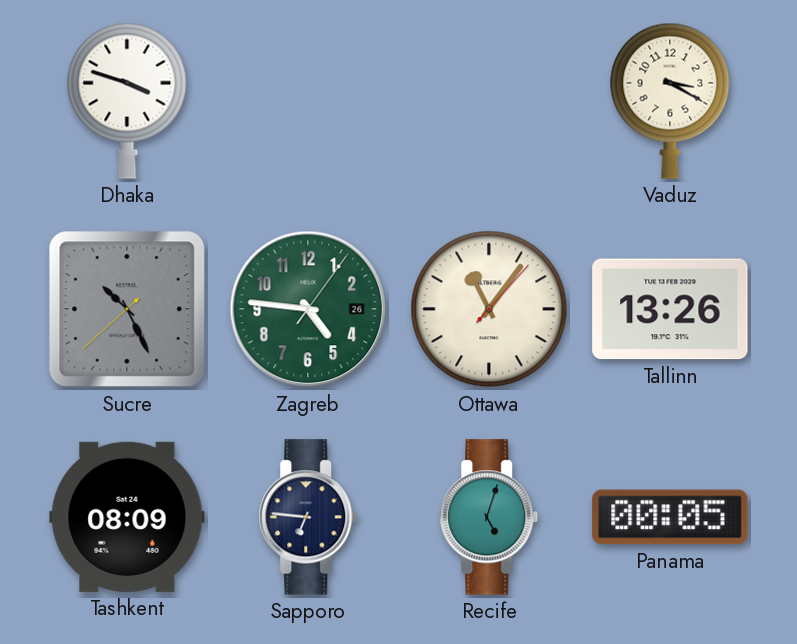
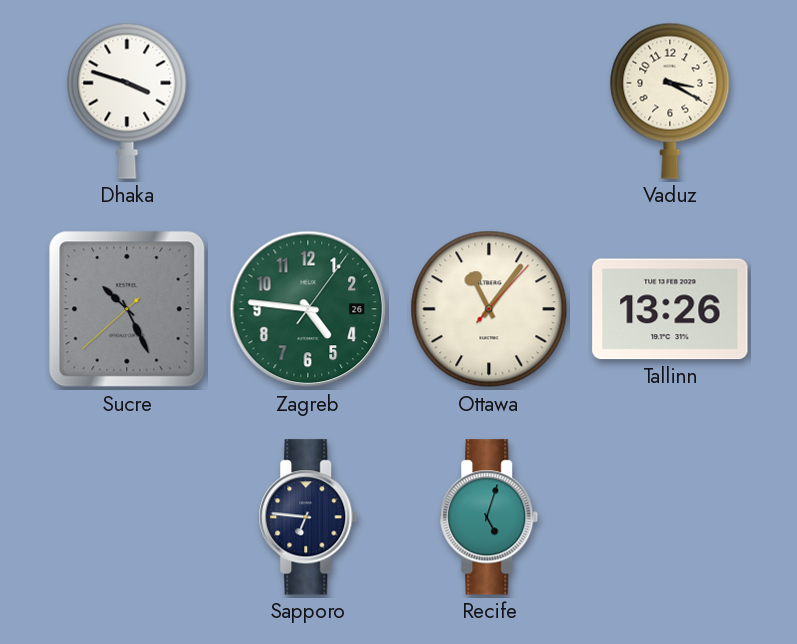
Tashkent: 08:09 -> none (127, 517)
Panama: 00:05 -> none (670, 517)
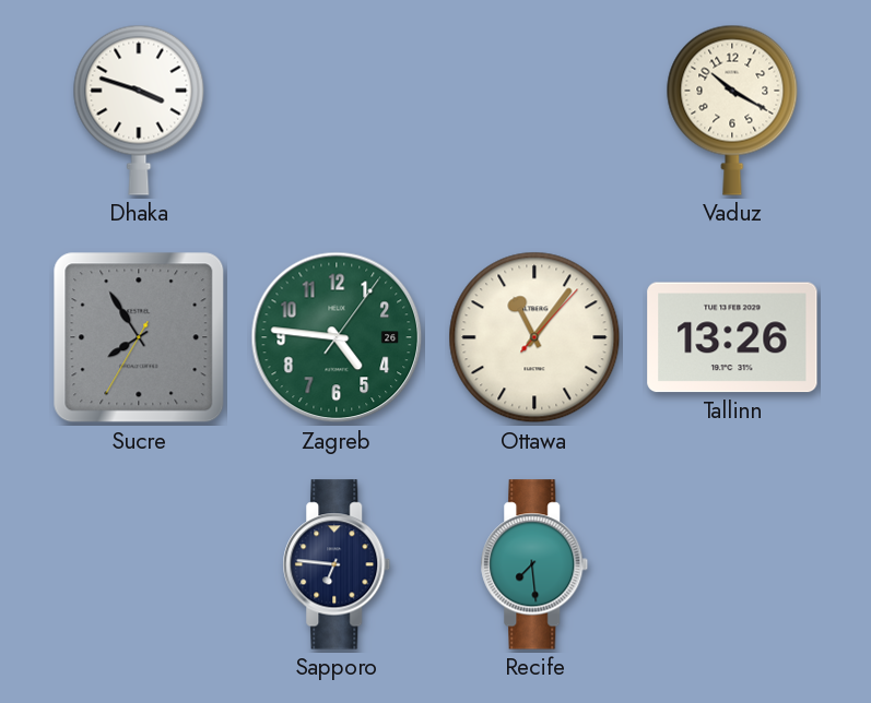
Vaduz: 3:20 -> 10:20 (732, 110)
Sucre: 10:25 -> 7:54 (139, 337)
Recife: 5:03 -> 7:29 (534, 564)
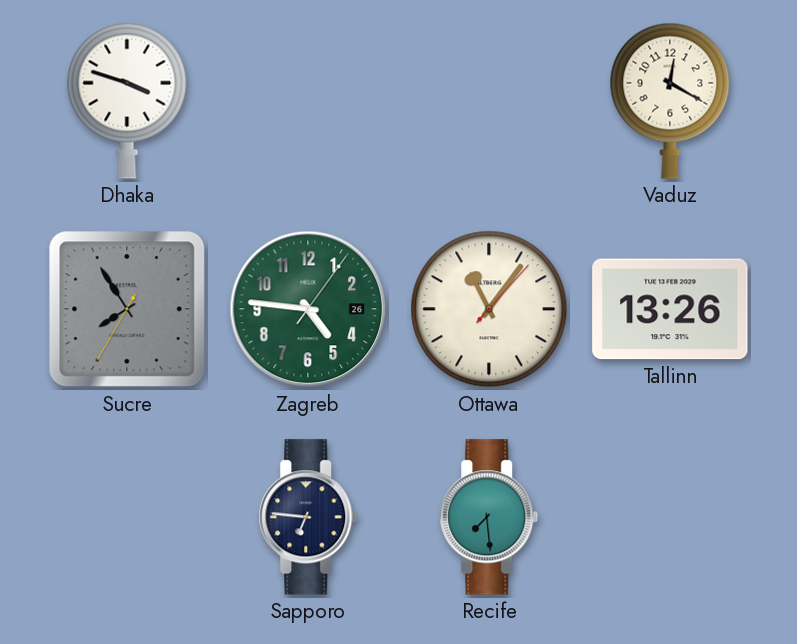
Vaduz: 10:20 -> 12:20 (670, 101)
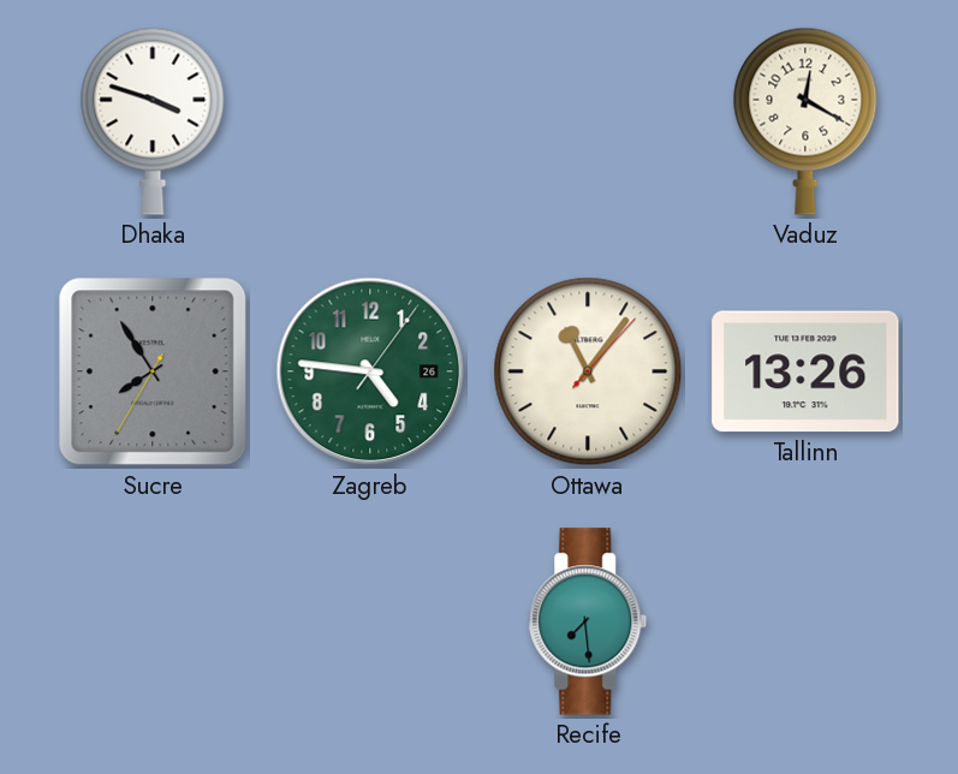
Sapporo: 6:46 -> none (308, 517)
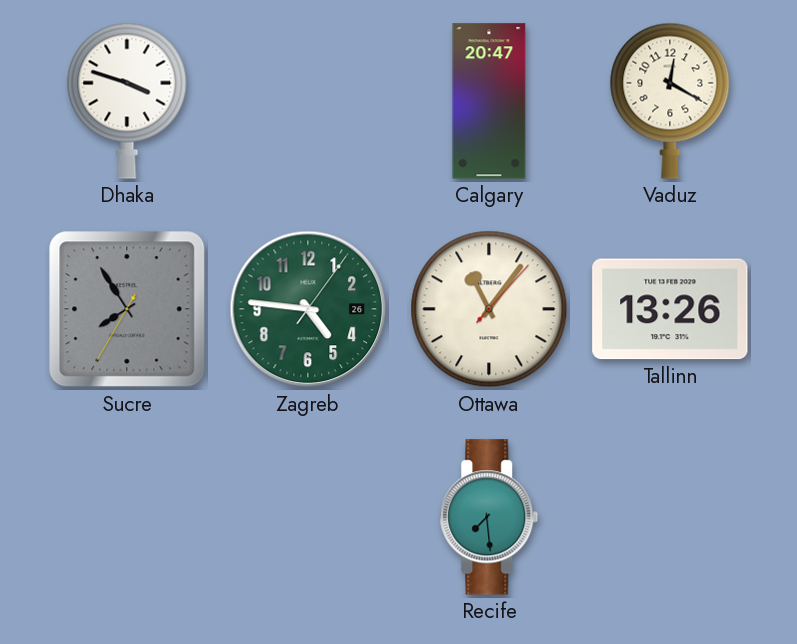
Calgary: none -> 20:47 (489, 101)
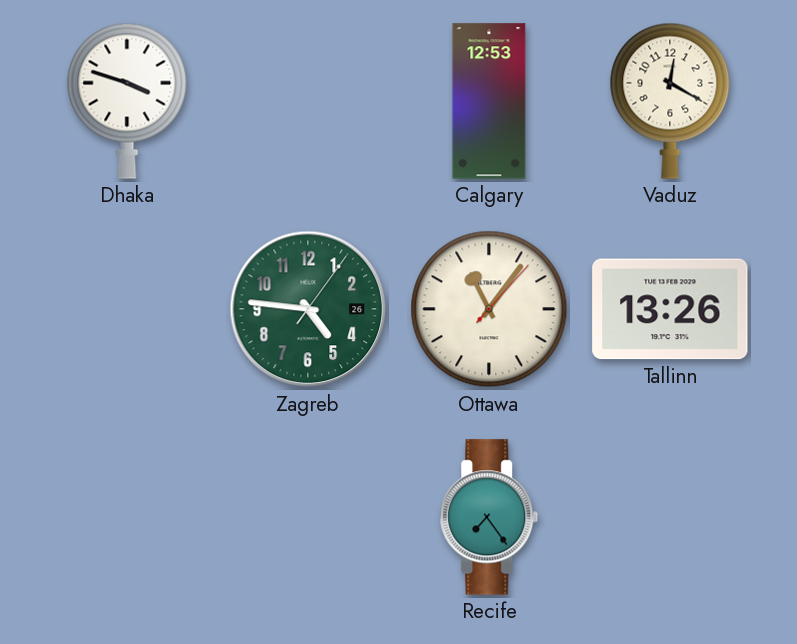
Calgary: 20:47 -> 12:53 (489, 101)
Sucre: 7:54 -> none (127, 309)
Recife: 7:29 -> 7:24 (489, 517)
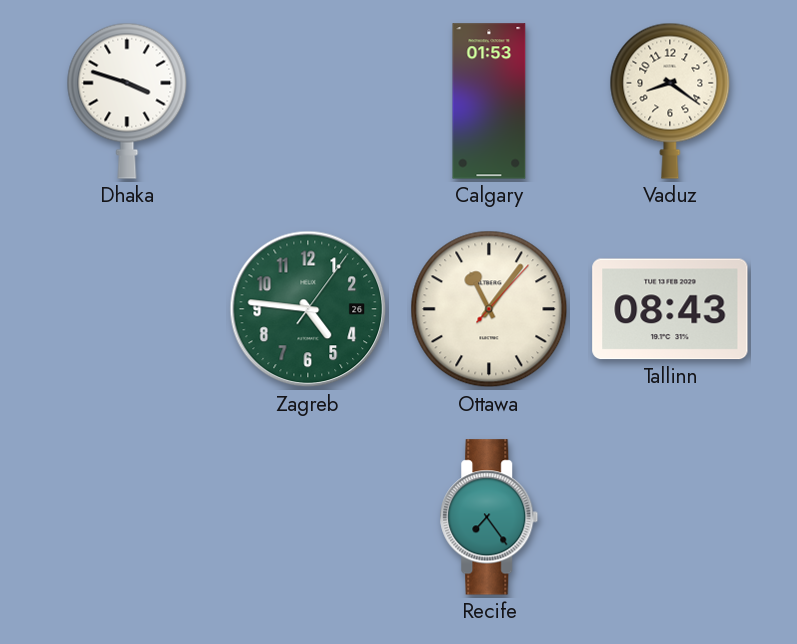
Calgary: 12:53 -> 01:53 (489, 101)
Vaduz: 12:20 -> 8:21 (670, 101)
Tallinn: 13:26 -> 08:43 (670, 309)
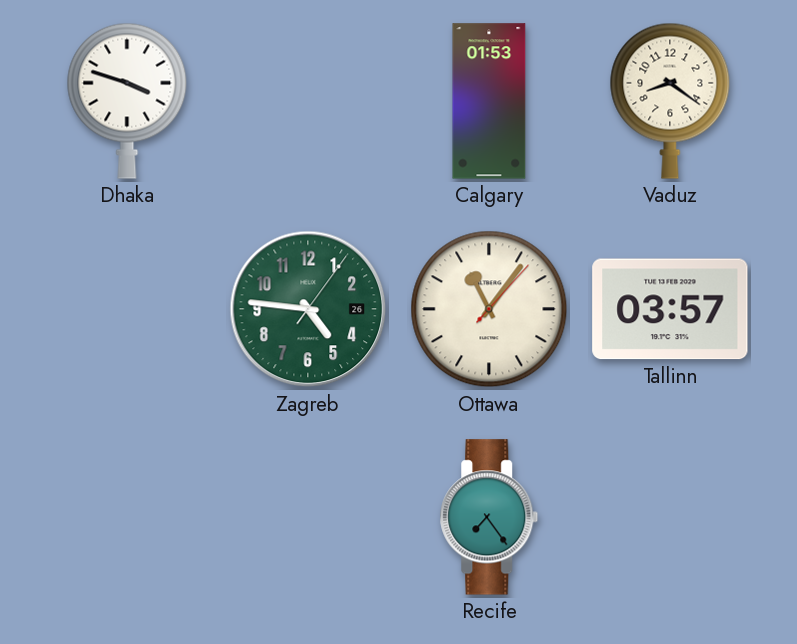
Tallinn: 08:43 -> 03:57 (670, 309)
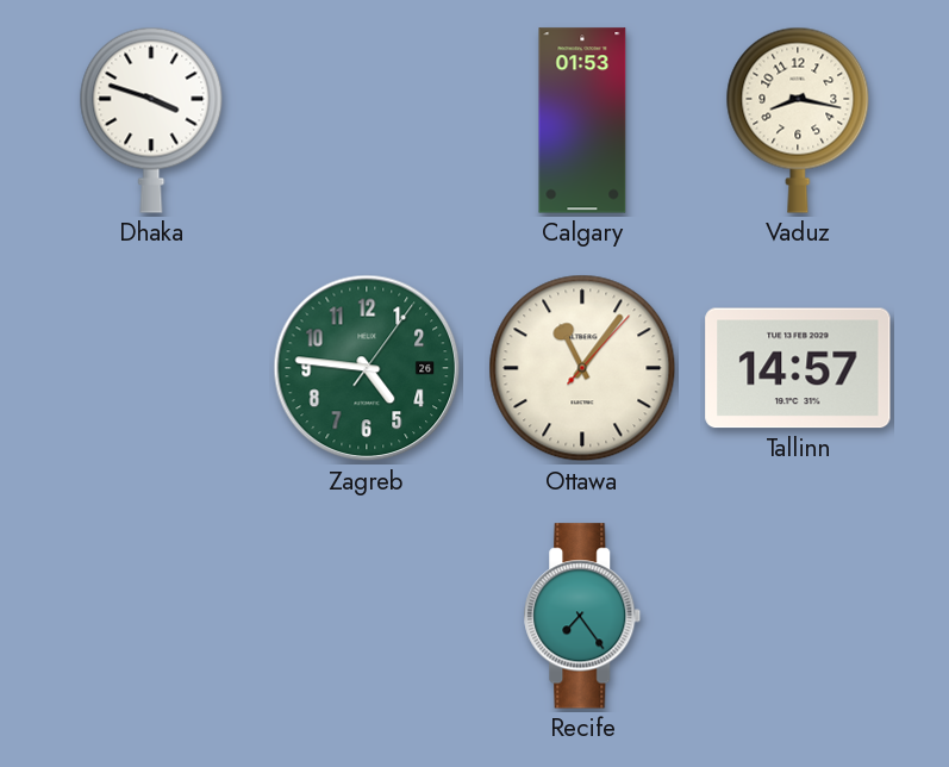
Vaduz: 8:21 -> 8:17 (798, 120)
Tallinn: 03:57 -> 14:57 (798, 368)
